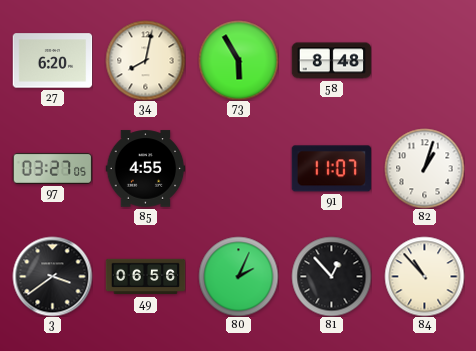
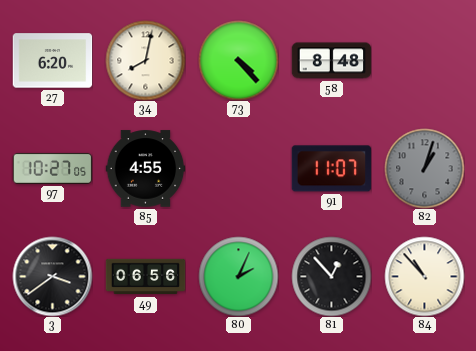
73: 5:55 -> 4:23 (238, 60)
97: 03:27 -> 10:27 (52, 168)
82 dial: white -> grey (424, 168)
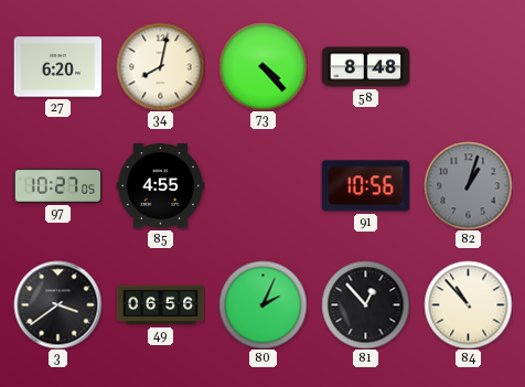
91: 11:07 -> 10:56 (365, 186)
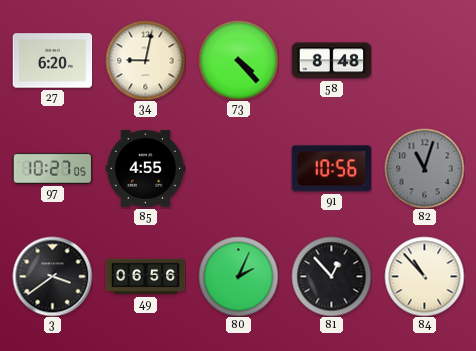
34: 8:02 -> 9:02 (145, 60)
82: 1:03 -> 11:03 (424, 168)
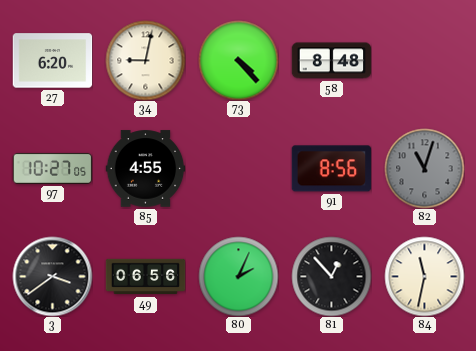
91: 10:56 -> 8:56 (331, 169)
84: 10:53 -> 11:32 (424, 276)
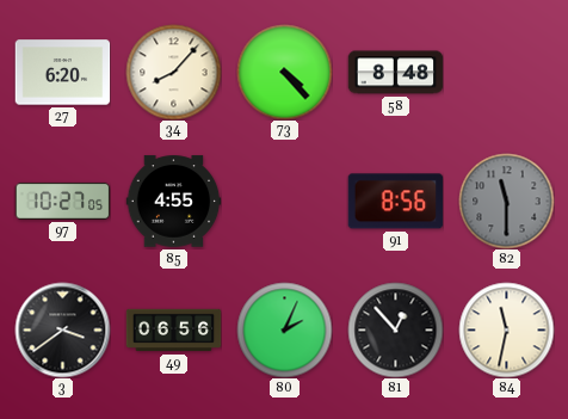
34: 9:02 -> 8:07 (173, 72)
82: 11:03 -> 11:30 (506, 201)
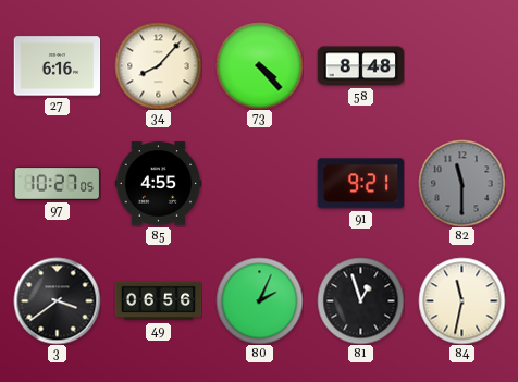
27: 6:20 -> 6:16 (57, 66)
91: 8:56 -> 9:21 (360, 184)
81: 12:53 -> 12:57 (360, 300)
